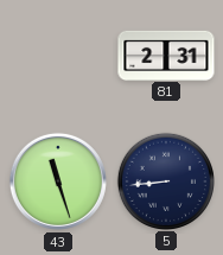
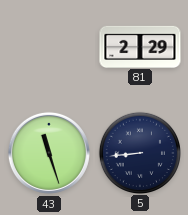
81: 2:31 -> 2:29 (140, 46)
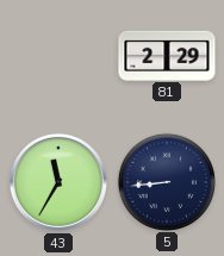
43: 11:27 -> 11:35 (58, 182)
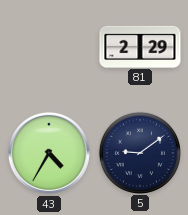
43: 11:35 -> 4:35 (49, 153)
5: 8:44 -> 9:09 (139, 152)
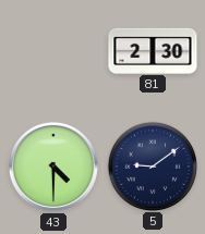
81: 2:29 -> 2:30 (153, 50)
43: 4:35 -> 4:30 (53, 167)
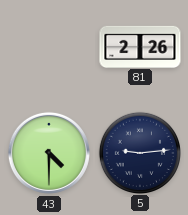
81: 2:30 -> 2:26 (140, 46)
5: 9:09 -> 9:14 (139, 152)
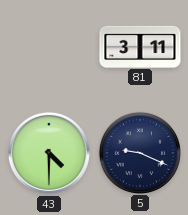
81: 2:26 -> 3:11 (140, 46)
5: 9:14 -> 9:19 (139, 152)
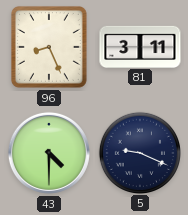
96: none -> 8:26 (49, 47)
